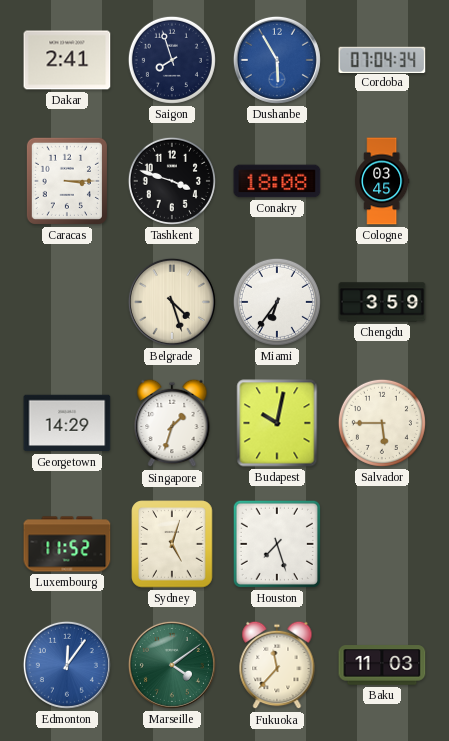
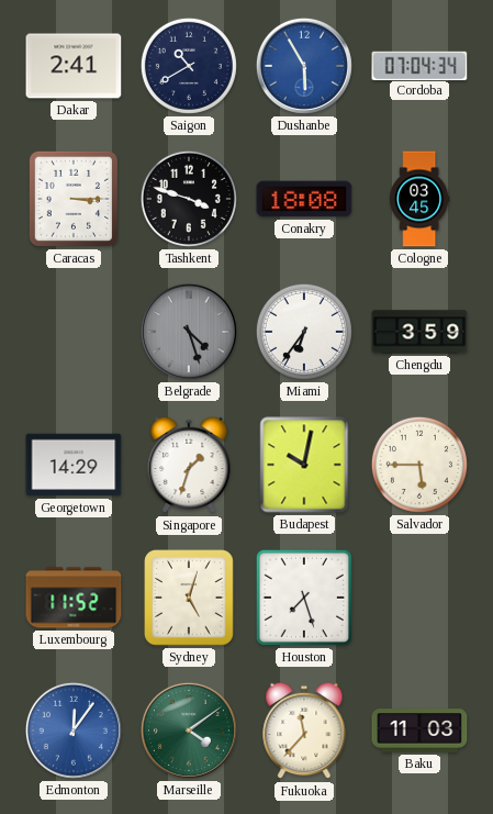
Saigon: 7:57 -> 10:40 (189, 66)
Belgrade dial: cream -> grey (189, 332)
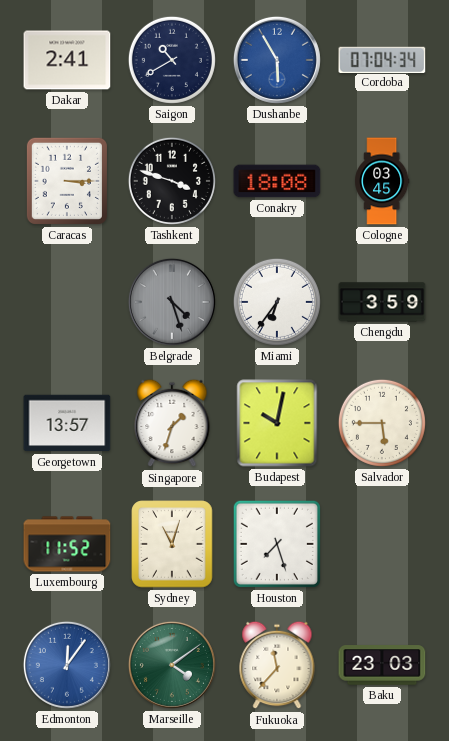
Georgetown: 14:29 -> 13:57 (67, 423)
Sydney: 5:03 -> 11:03 (172, 544)
Baku: 11:03 -> 23:03 (382, 665)
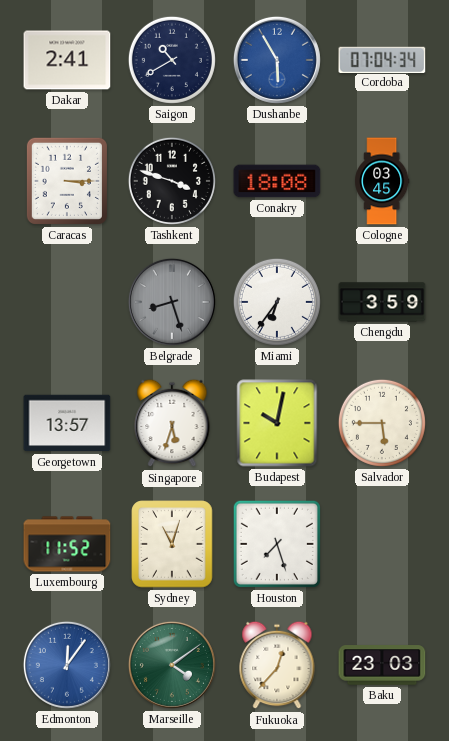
Belgrade: 4:27 -> 8:27 (172, 302)
Singapore: 1:33 -> 5:33 (172, 423)
Fukuoka: 11:37 -> 12:37 (277, 665)
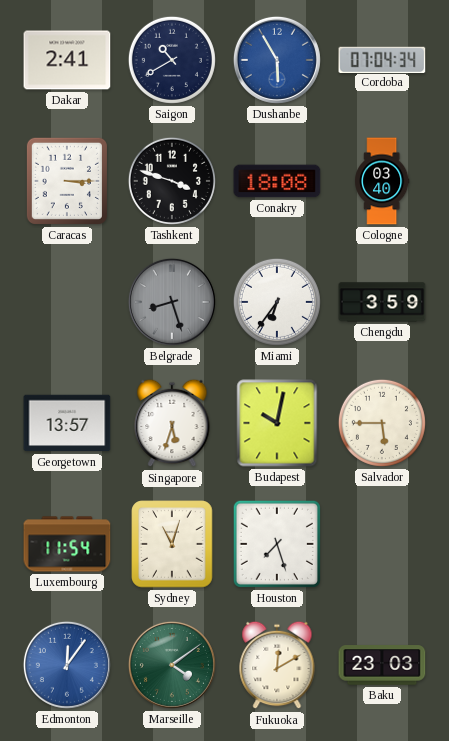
Cologne: 03:45 -> 03:40 (383, 181)
Luxembourg: 11:52 -> 11:54 (67, 544)
Fukuoka: 12:37 -> 12:10 (277, 665)
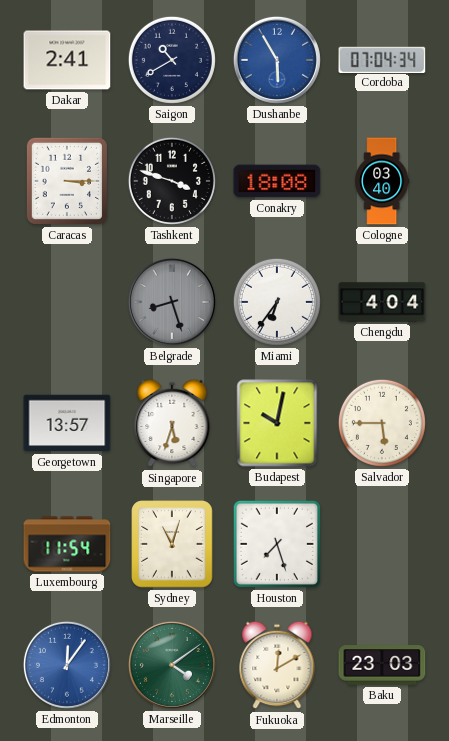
Chengdu: 3:59 -> 4:04 (382, 302)
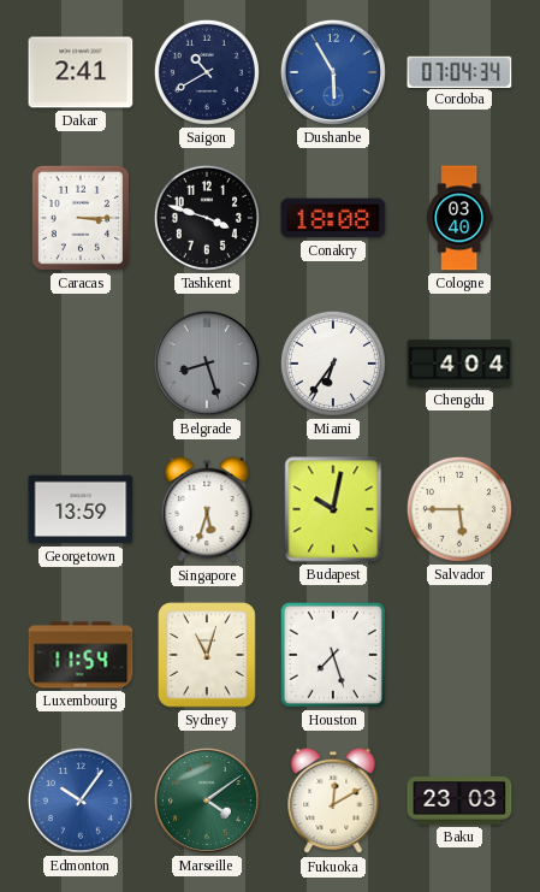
Georgetown: 13:57 -> 13:59 (81, 509)
Edmonton: 12:06 -> 10:06 (81, 801)
